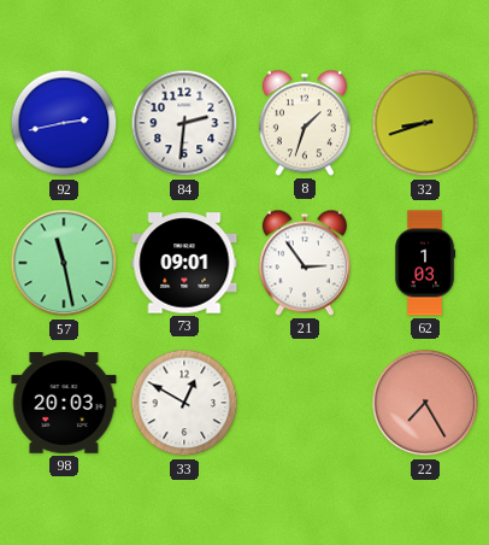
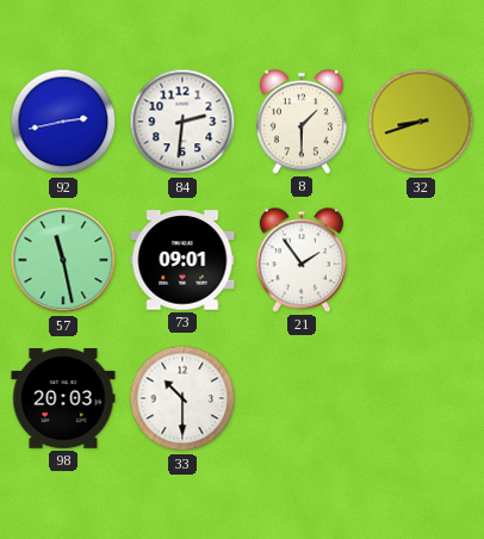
8: 1:33 -> 1:30 (302, 122)
21: 2:54 -> 1:54 (302, 260)
62: 1:03 -> none (425, 263)
33: 12:50 -> 10:30 (182, 398)
22: 7:25 -> none (425, 403)
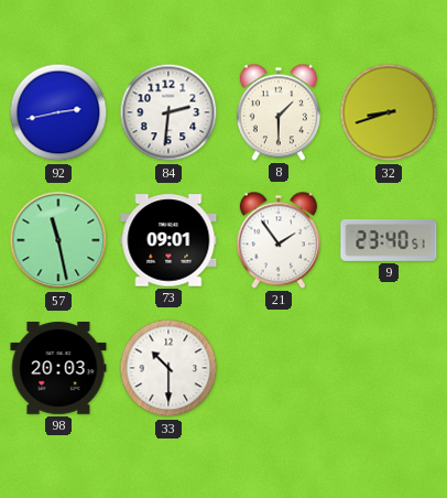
9: none -> 23:40 (389, 241)
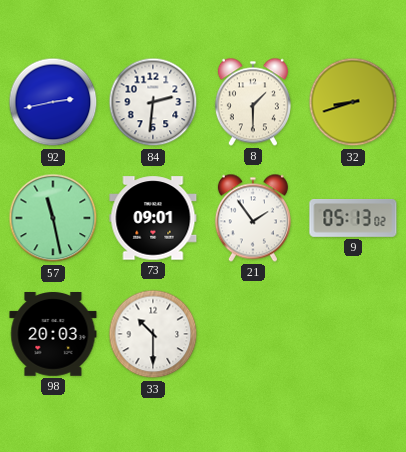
9: 23:40 -> 05:13 (353, 219)
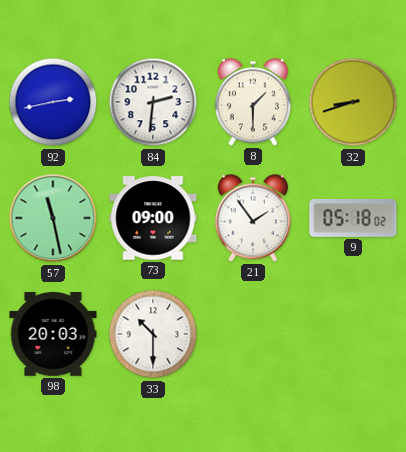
73: 09:01 -> 09:00 (153, 218)
9: 05:13 -> 05:18 (353, 219)
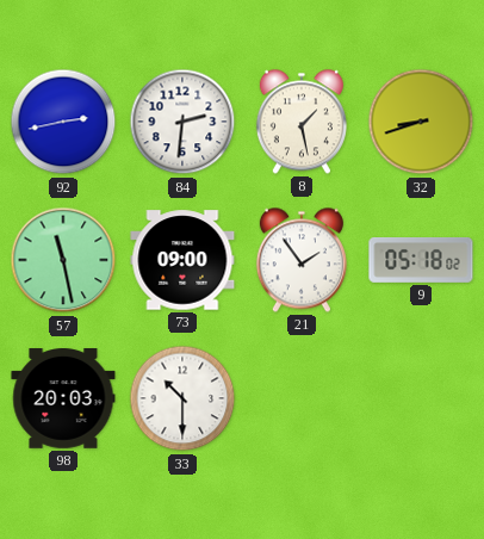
8: 1:30 -> 1:28 (302, 122)
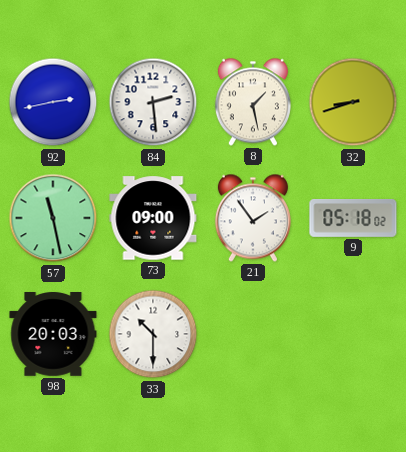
84: 2:31 -> 2:29 (153, 102)
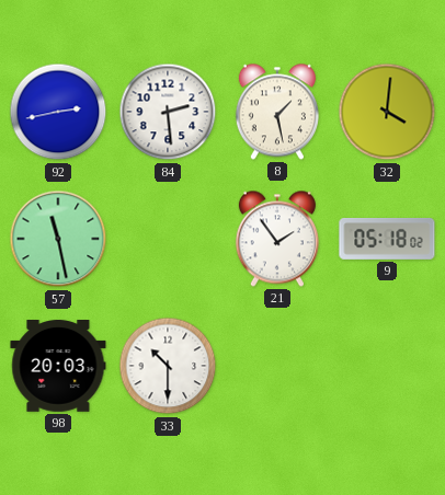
32: 8:42 -> 4:01 (387, 112)
73: 09:00 -> none (153, 218)
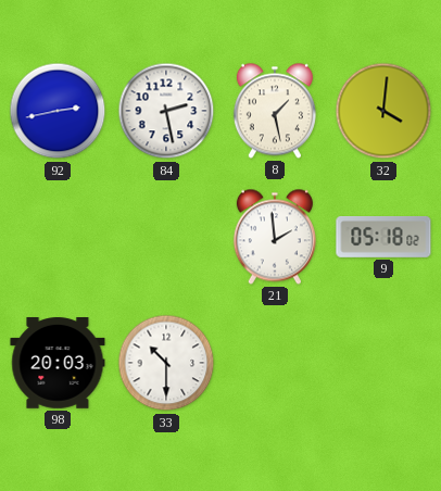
84: 2:29 -> 2:28 (166, 111)
57: 11:28 -> none (58, 239)
21: 1:54 -> 1:59 (275, 237)
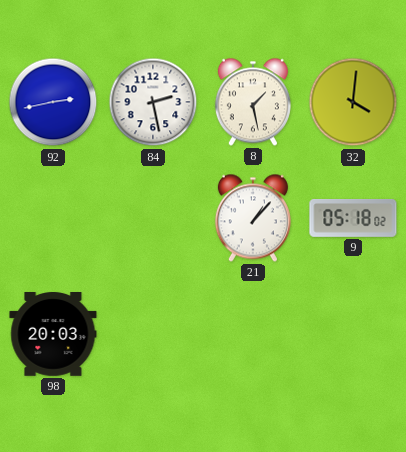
21: 1:59 -> 1:07 (253, 218)
33: 10:30 -> none (166, 363)
